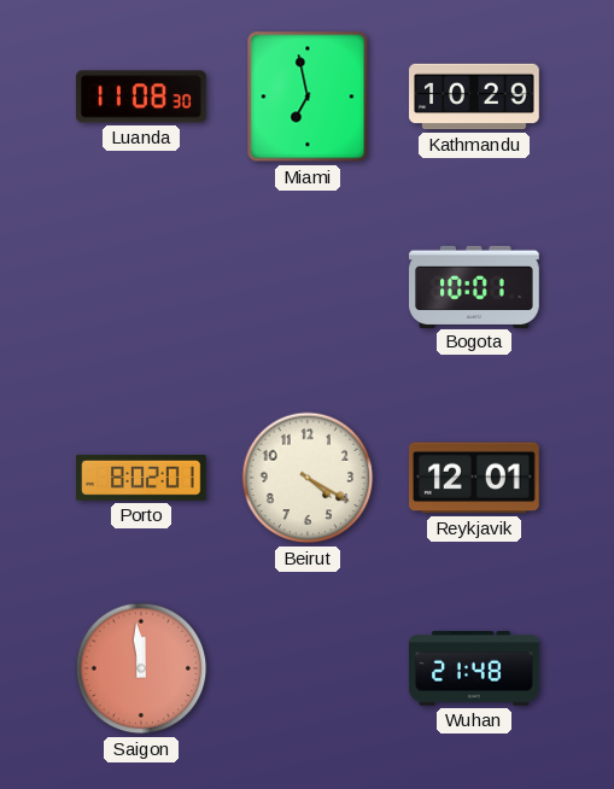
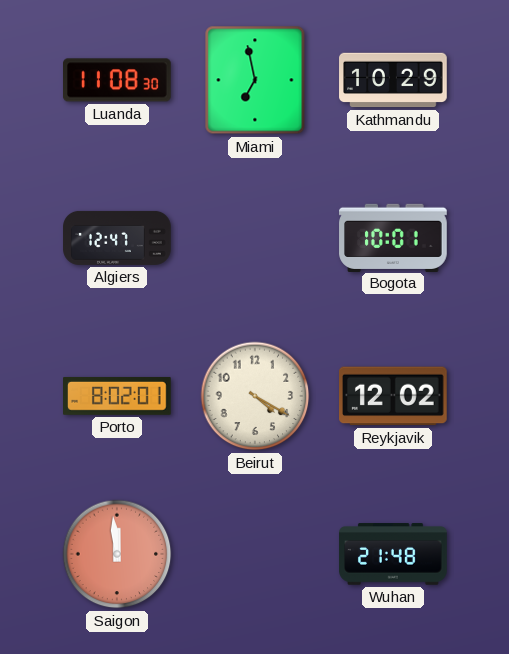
Algiers: none -> 12:47 (117, 238)
Reykjavik: 12:01 -> 12:02 (394, 396)
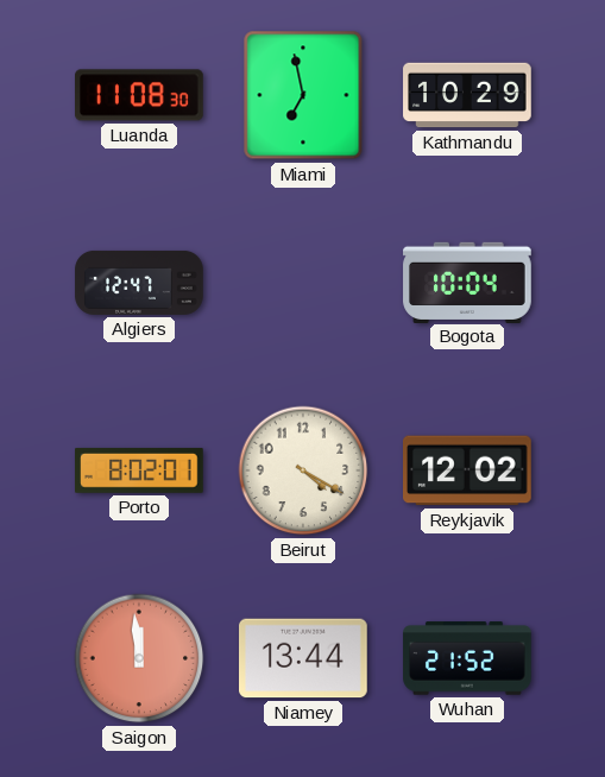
Bogota: 10:01 -> 10:04 (467, 282)
Niamey: none -> 13:44 (304, 658)
Wuhan: 21:48 -> 21:52 (467, 658)
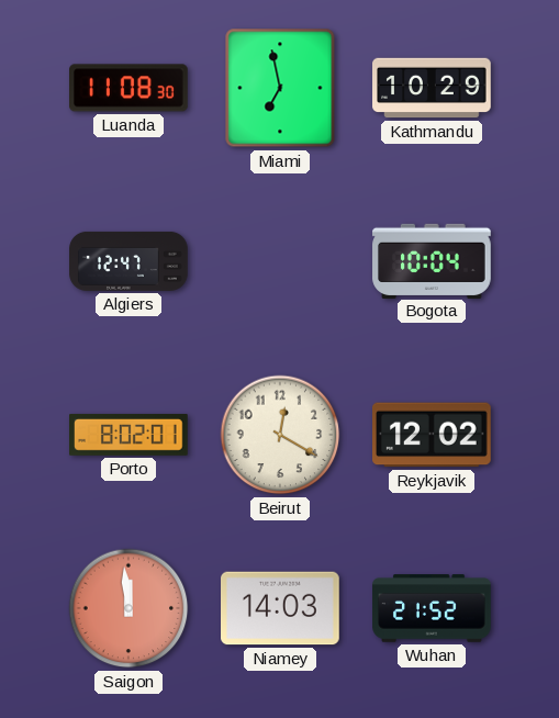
Beirut: 4:20 -> 12:20 (280, 435)
Niamey: 13:44 -> 14:03 (281, 608)
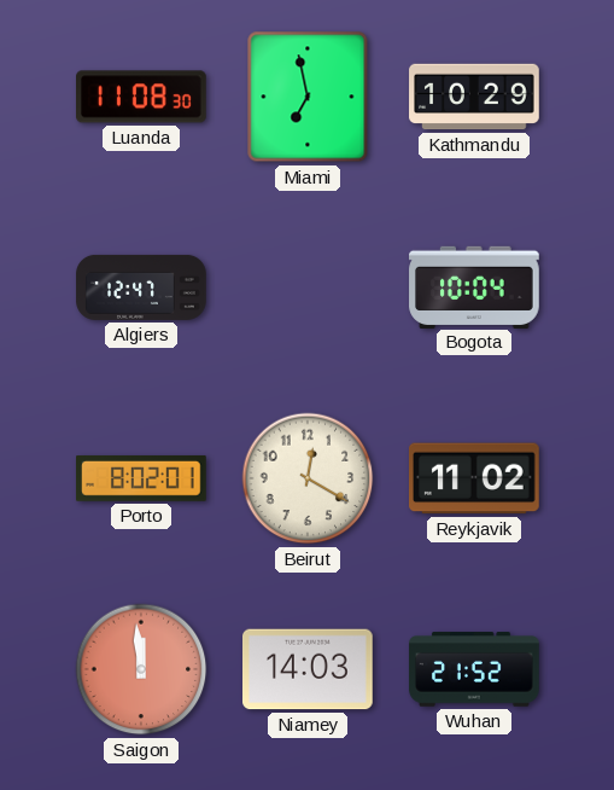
Reykjavik: 12:02 -> 11:02 (475, 478)
